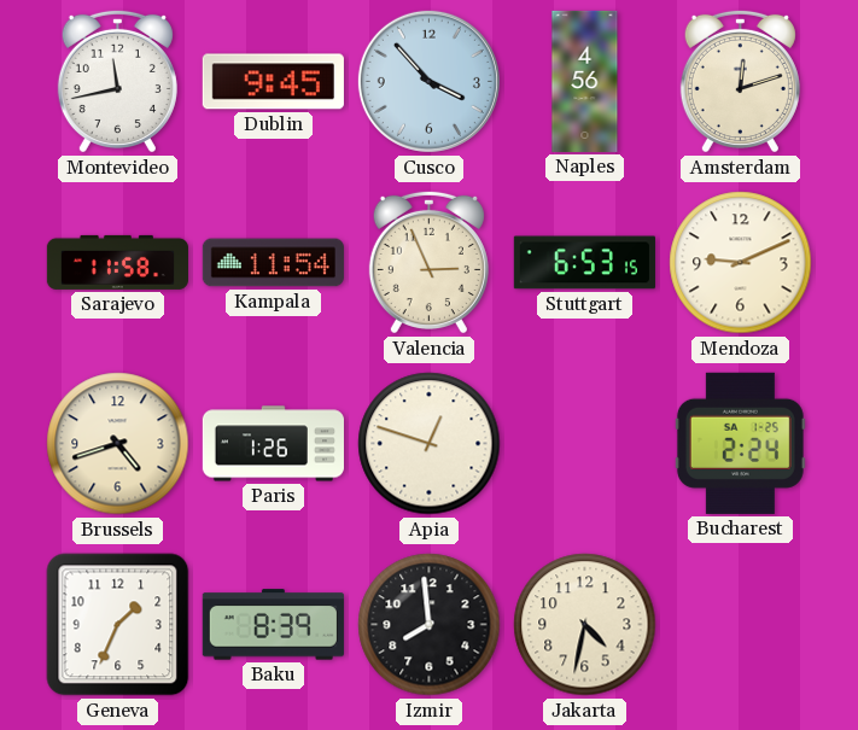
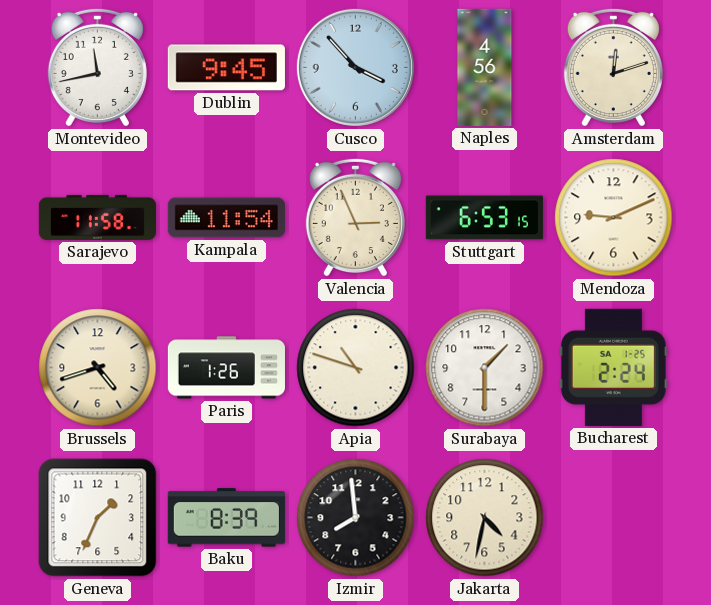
Apia: 12:48 -> 10:48 (356, 368)
Surabaya: none -> 1:30 (485, 368)
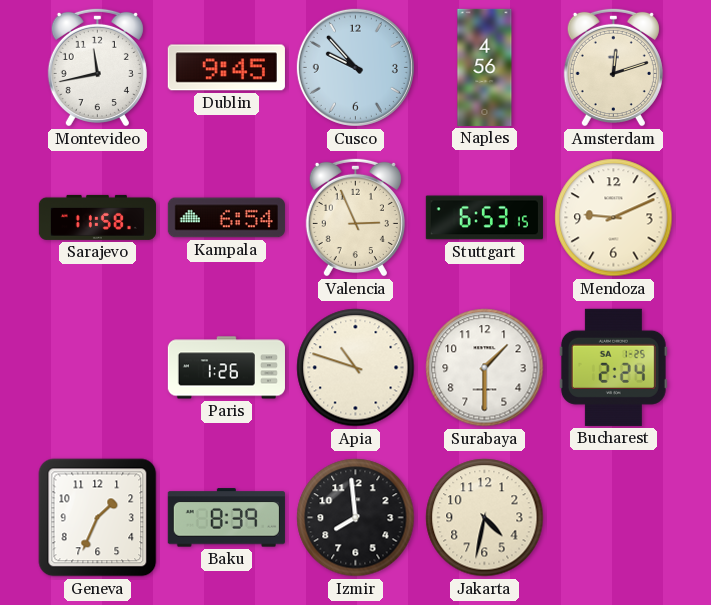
Cusco: 3:53 -> 9:53 (355, 67)
Kampala: 11:54 -> 6:54 (226, 218)
Brussels: 4:42 -> none (98, 368)
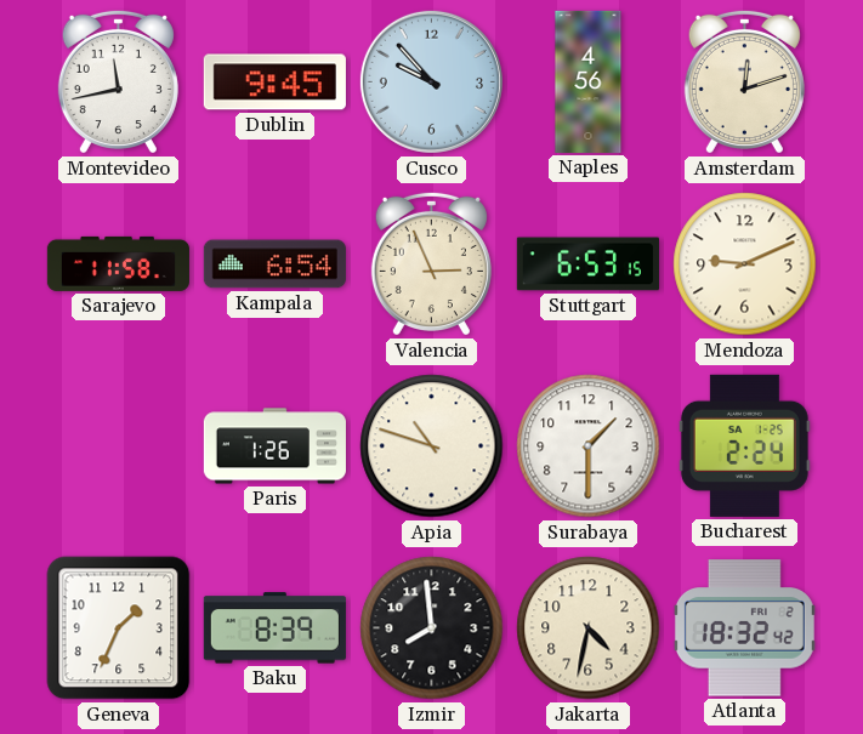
Atlanta: none -> 18:32 (744, 628)
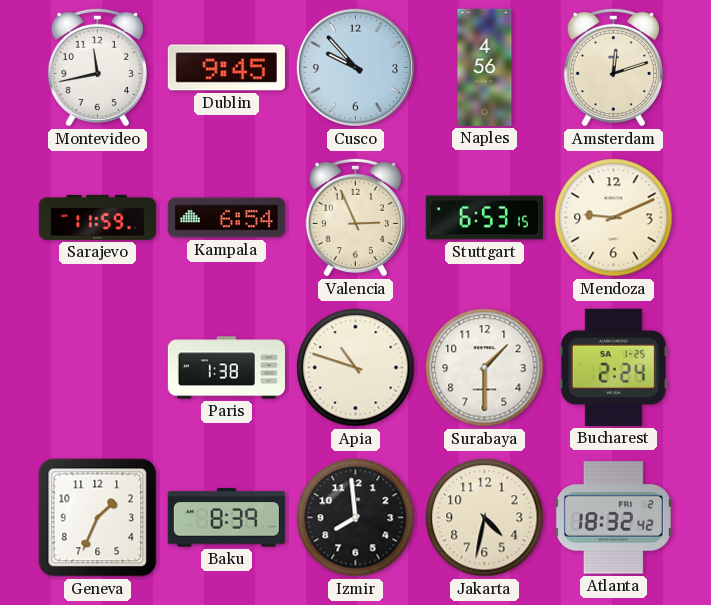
Sarajevo: 11:58 -> 11:59 (97, 217)
Paris: 1:26 -> 1:38 (226, 368)
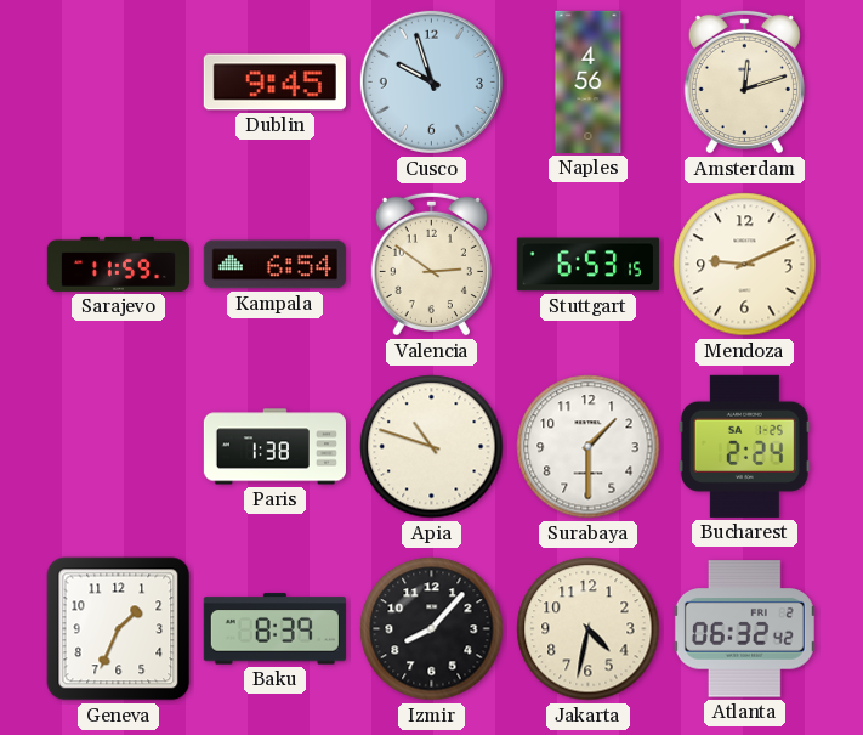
Montevideo: 11:43 -> none (97, 67)
Cusco: 9:53 -> 9:57 (431, 81)
Valencia: 2:56 -> 2:51 (431, 264)
Izmir: 7:59 -> 8:07 (432, 629)
Atlanta: 18:32 -> 06:32 (744, 629)
